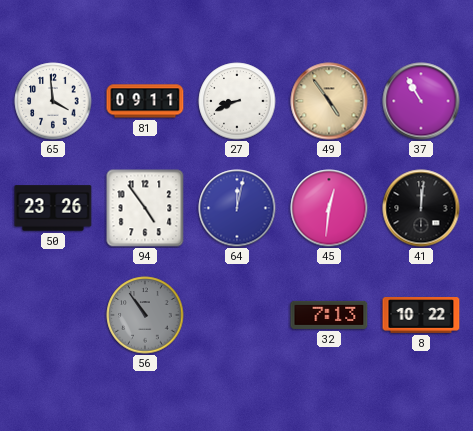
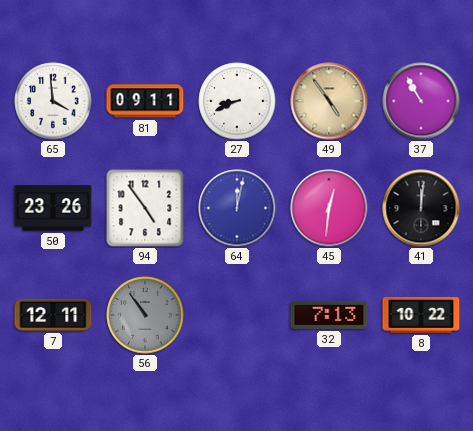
7: none -> 12:11 (53, 315)
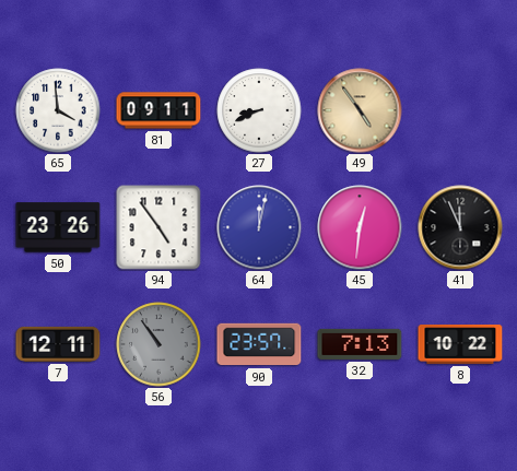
37: 10:55 -> none (421, 101)
41: 12:01 -> 11:56 (460, 227)
90: none -> 23:57 (259, 344)
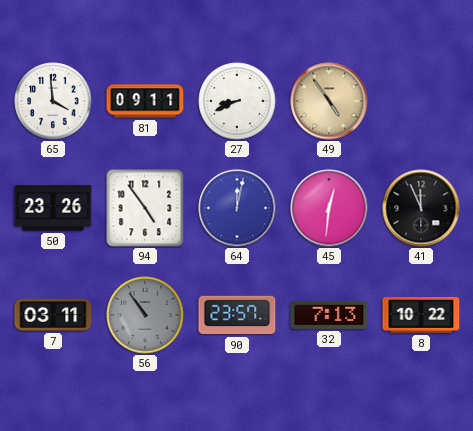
7: 12:11 -> 03:11 (53, 315)
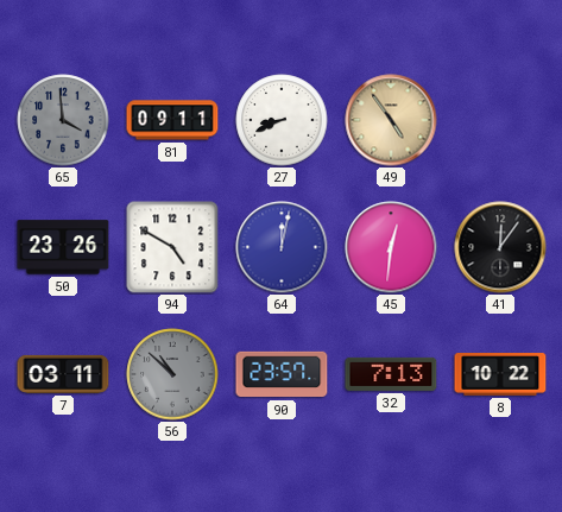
65 dial: white -> grey (63, 120)
94: 4:54 -> 4:50 (172, 247)
41: 11:56 -> 12:06 (500, 247)
56: 10:54 -> 10:52 (172, 374)
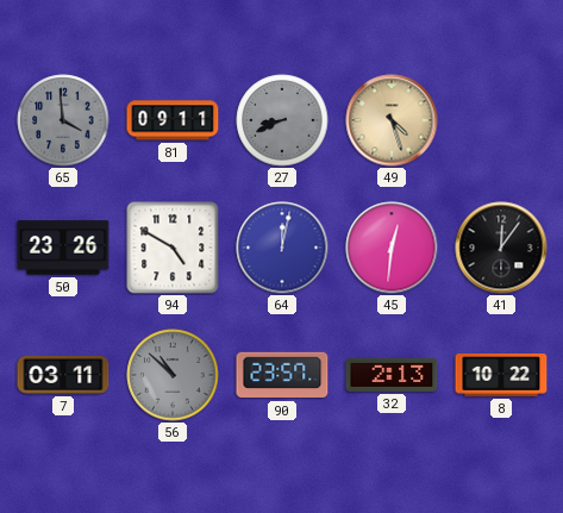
27 dial: white -> grey (282, 120)
49: 4:54 -> 4:27 (392, 120)
32: 7:13 -> 2:13 (392, 375)
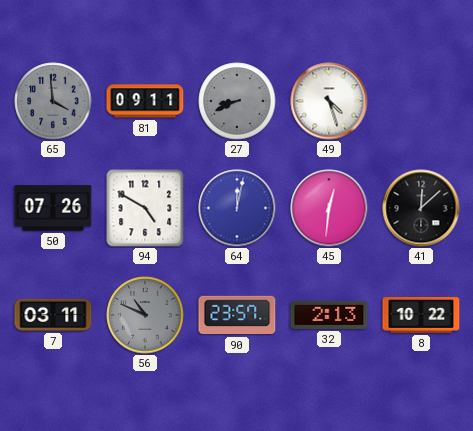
49 dial: champagne -> white (329, 101)
50: 23:26 -> 07:26 (53, 208)
41: 12:06 -> 12:08 (421, 208)
56: 10:52 -> 10:49 (145, 315)
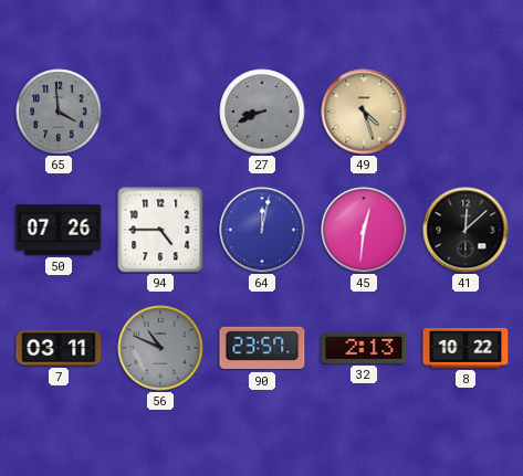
81: 09:11 -> none (145, 101)
49 dial: white -> champagne (364, 112)
94: 4:50 -> 4:45 (160, 230)
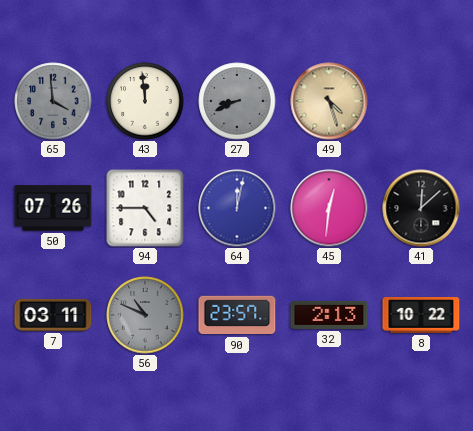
43: none -> 11:59 (145, 101)
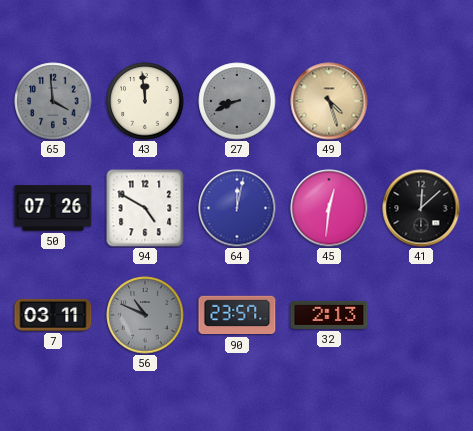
94: 4:45 -> 4:50 (145, 208)
8: 10:22 -> none (421, 316)
